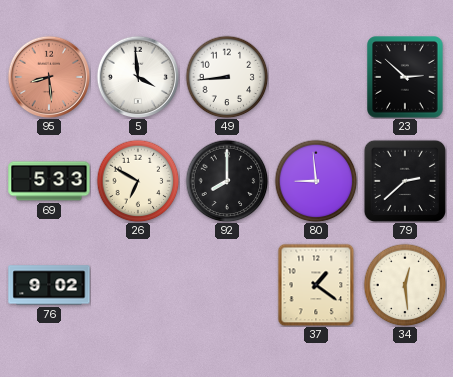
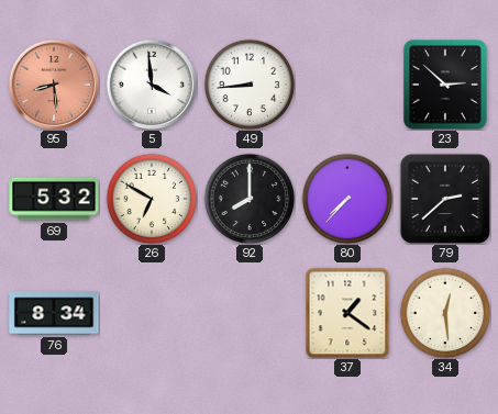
69: 5:33 -> 5:32 (54, 199)
80: 8:59 -> 7:37 (347, 199)
76: 9:02 -> 8:34 (54, 313)
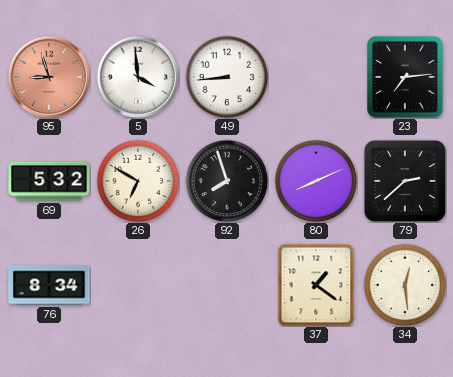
95: 8:29 -> 8:57 (48, 76)
23: 2:52 -> 7:14 (405, 77)
92: 8:00 -> 7:57 (227, 181)
80: 7:37 -> 8:11 (316, 181)
